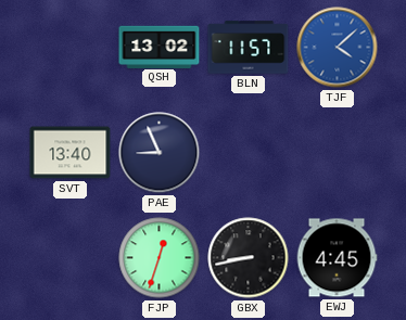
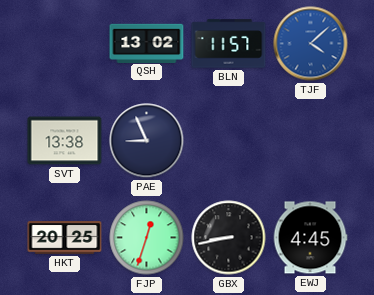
SVT: 13:40 -> 13:38 (65, 141)
HKT: none -> 20:25 (65, 238)
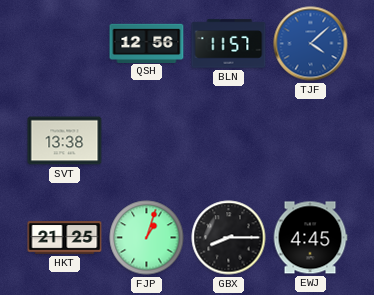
QSH: 13:02 -> 12:56 (147, 43)
PAE: 8:56 -> none (147, 141)
HKT: 20:25 -> 21:25 (65, 238)
FJP: 12:33 -> 1:03 (147, 238)
GBX: 8:43 -> 8:15 (229, 238)
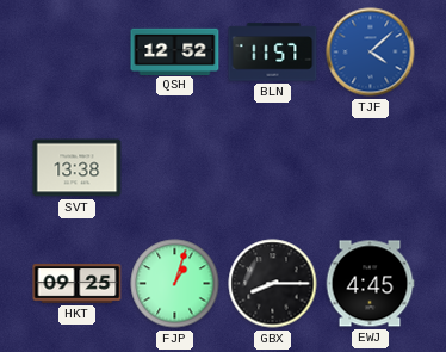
QSH: 12:56 -> 12:52 (175, 51)
HKT: 21:25 -> 09:25 (78, 284)
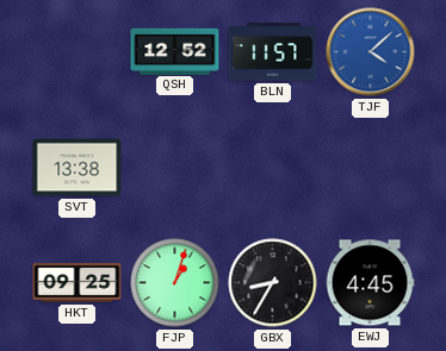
GBX: 8:15 -> 8:35 (273, 283)
